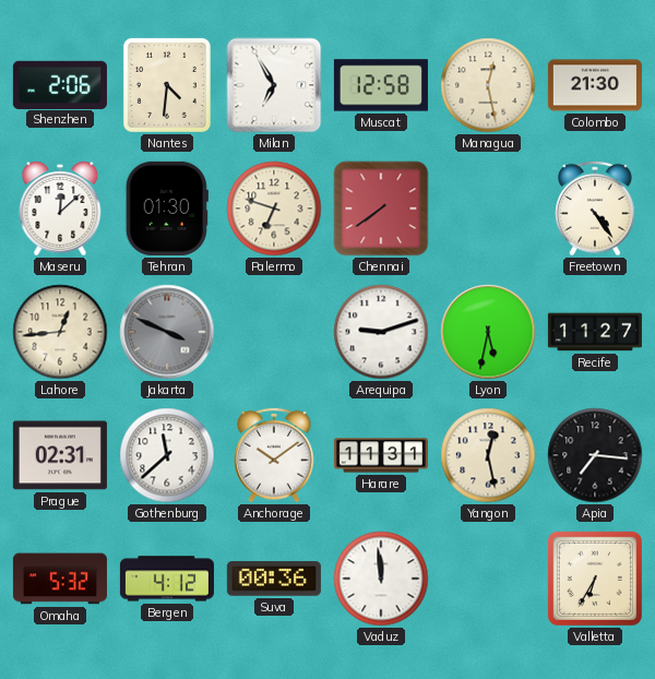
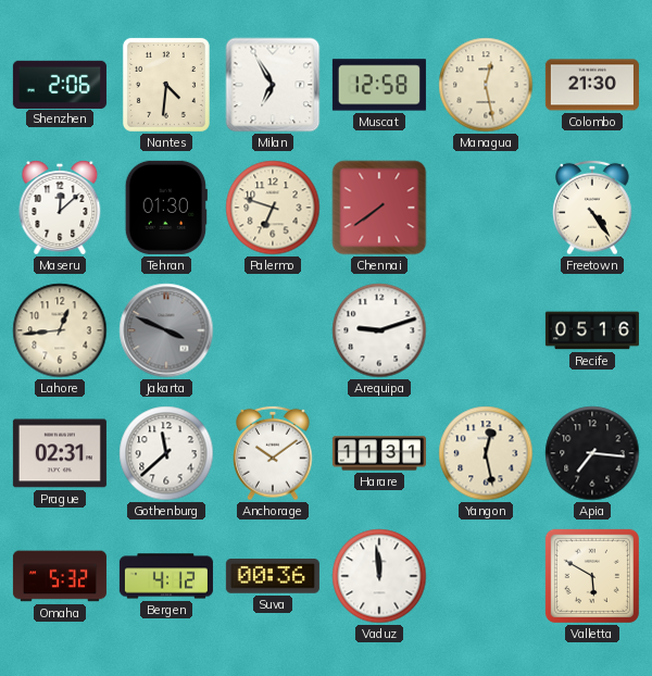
Lyon: 5:32 -> none (488, 332)
Recife: 11:27 -> 05:16 (592, 330)
Valletta: 6:35 -> 5:50 (592, 576)
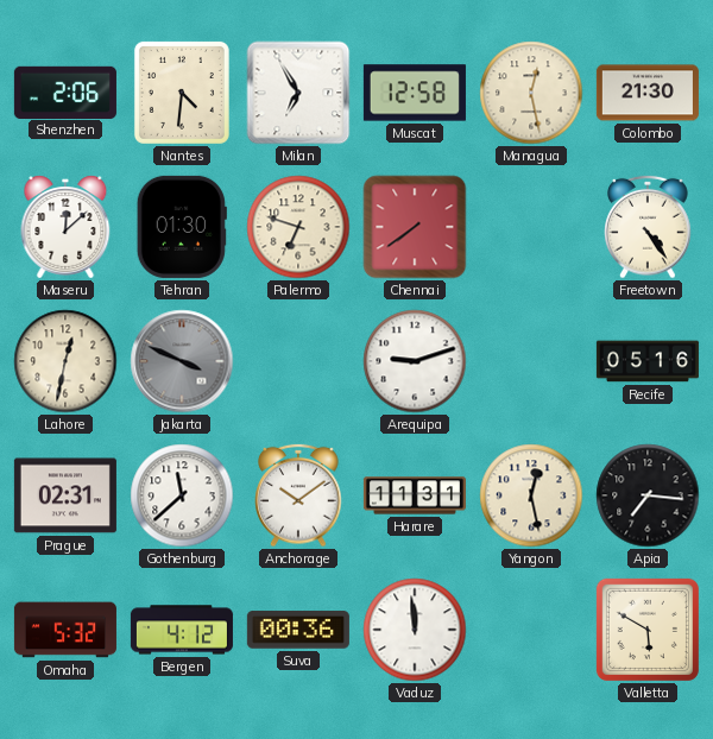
Lahore: 12:44 -> 12:32 (65, 361)
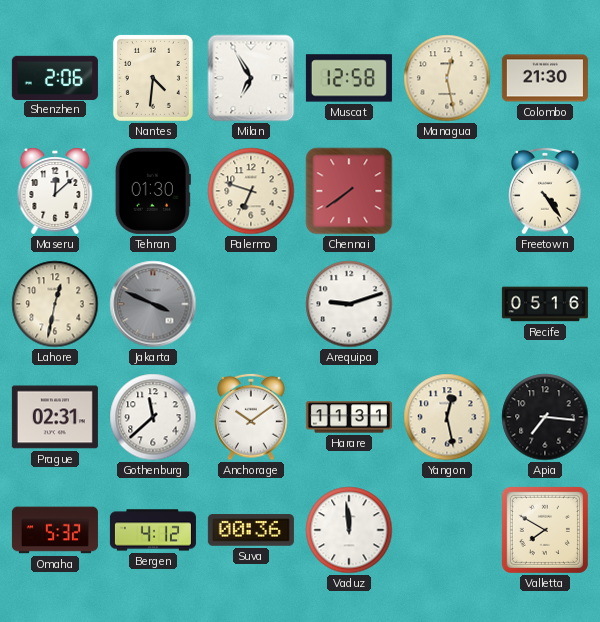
Valletta: 5:50 -> 7:50 (545, 530)
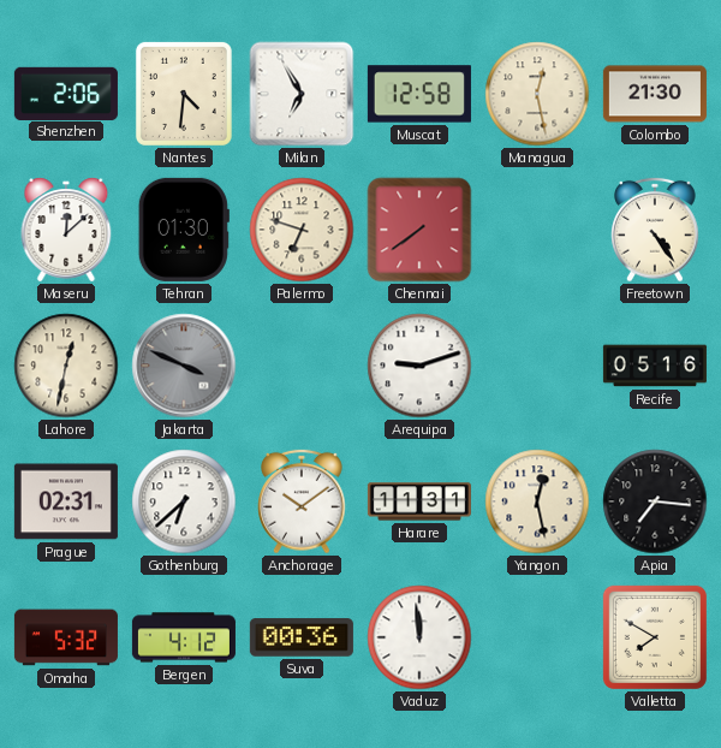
Gothenburg: 11:38 -> 6:38 (184, 501)
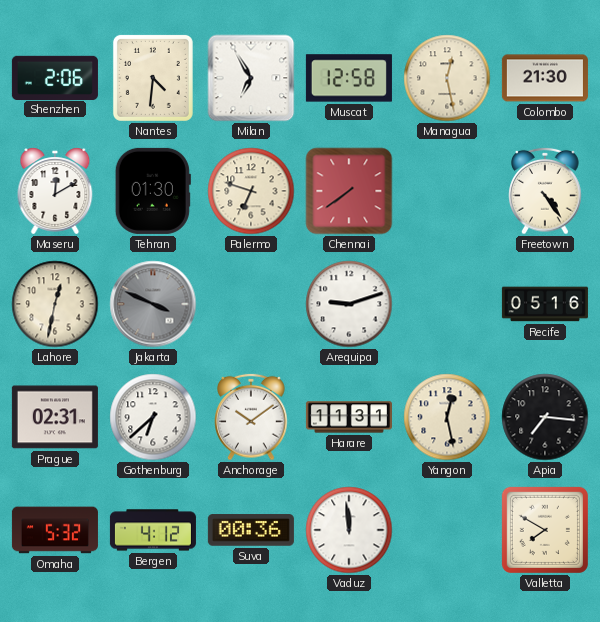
Maseru: 12:08 -> 12:10 (55, 191)
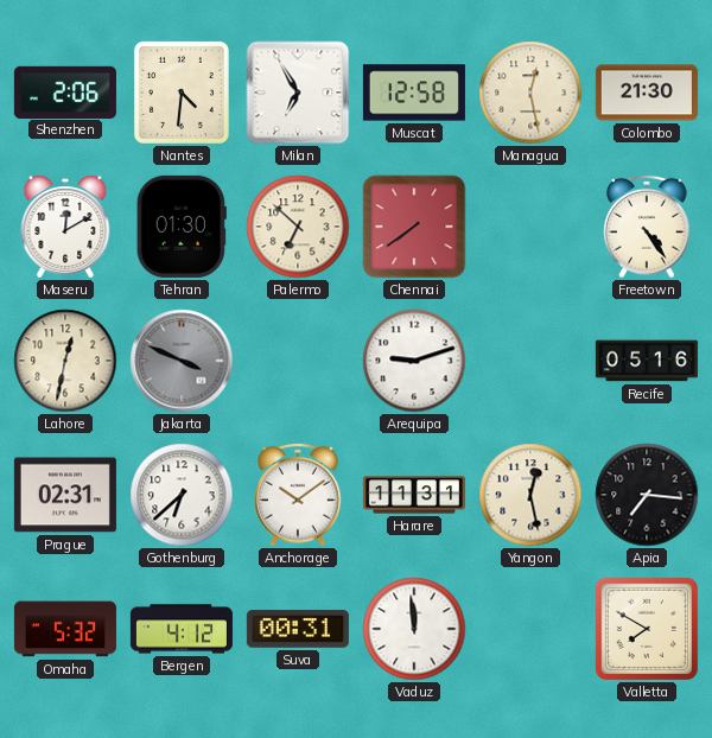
Palermo: 6:48 -> 6:52 (298, 227)
Suva: 00:36 -> 00:31 (298, 629)
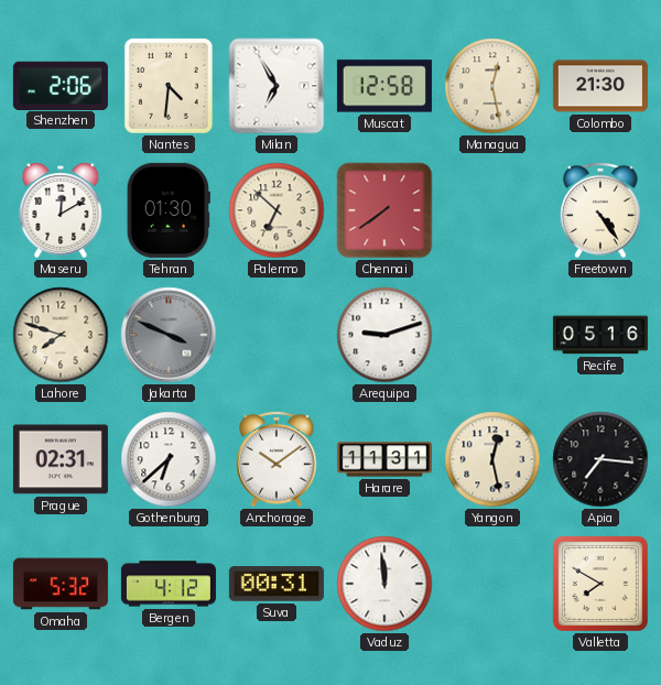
Lahore: 12:32 -> 7:48 (61, 335)
